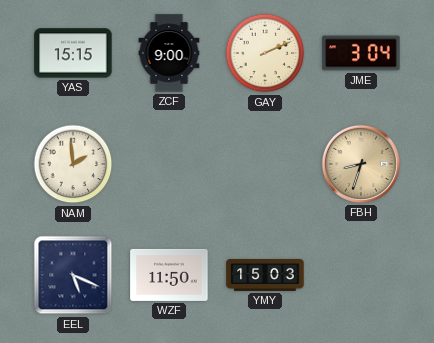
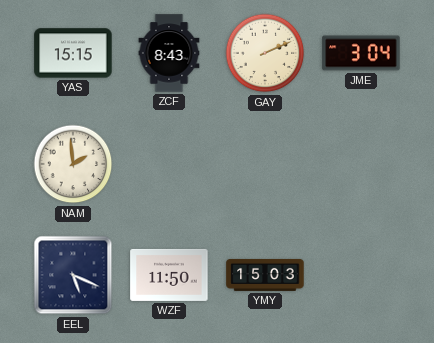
ZCF: 9:00 -> 8:43 (169, 53)
FBH: 8:33 -> none (361, 164)
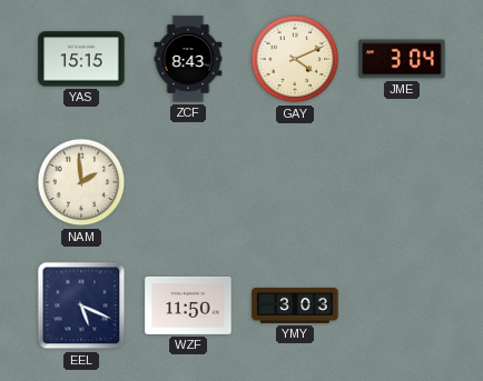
GAY: 2:11 -> 4:11 (295, 59)
YMY: 15:03 -> 3:03 (295, 305)
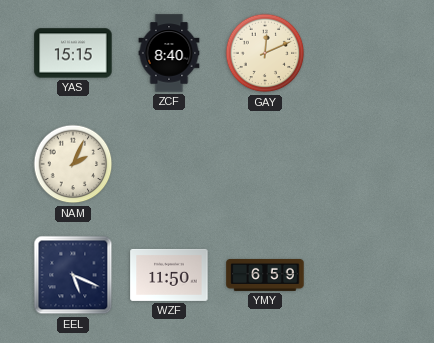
ZCF: 8:43 -> 8:40 (169, 53)
GAY: 4:11 -> 12:11 (265, 53)
JME: 3:04 -> none (402, 59)
NAM: 1:59 -> 2:04 (73, 164)
YMY: 3:03 -> 6:59 (265, 275)
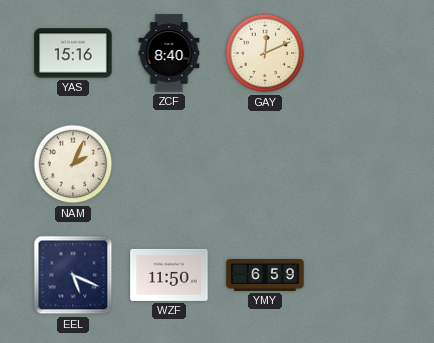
YAS: 15:15 -> 15:16 (73, 53)
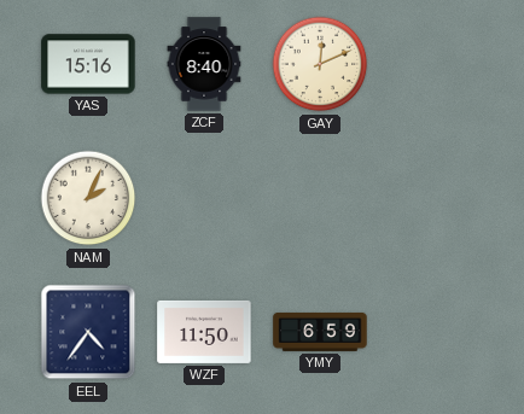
EEL: 5:19 -> 4:36 (88, 332)
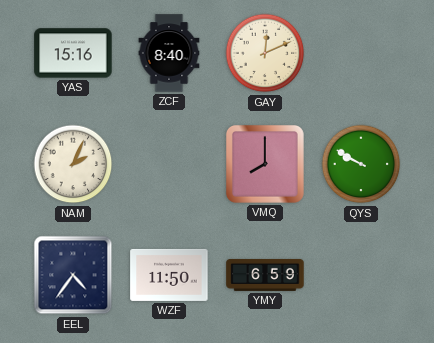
VMQ: none -> 8:00 (265, 164)
QYS: none -> 9:50 (361, 164)
